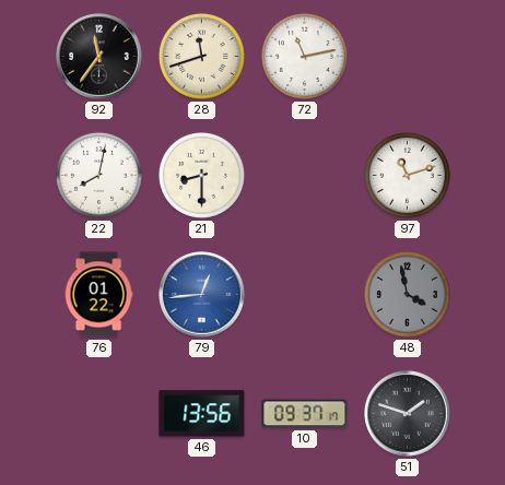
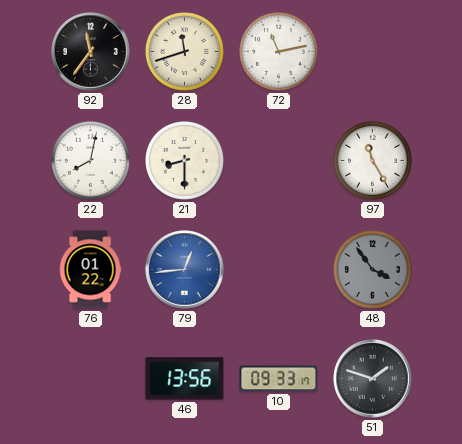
97: 11:12 -> 11:25 (372, 160)
48: 3:58 -> 3:54 (372, 269)
10: 09:37 -> 09:33 (279, 379)
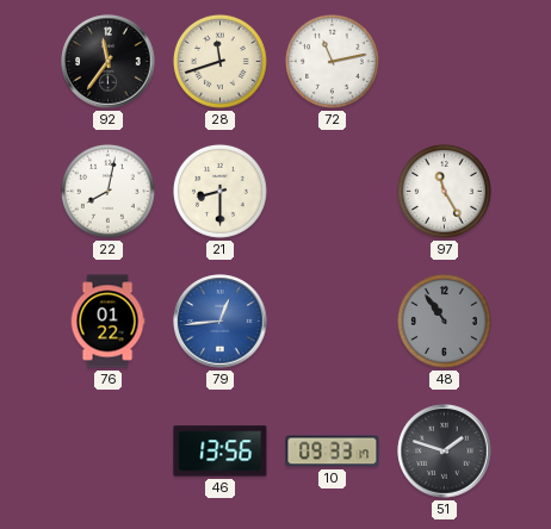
48: 3:54 -> 10:54 (444, 320)
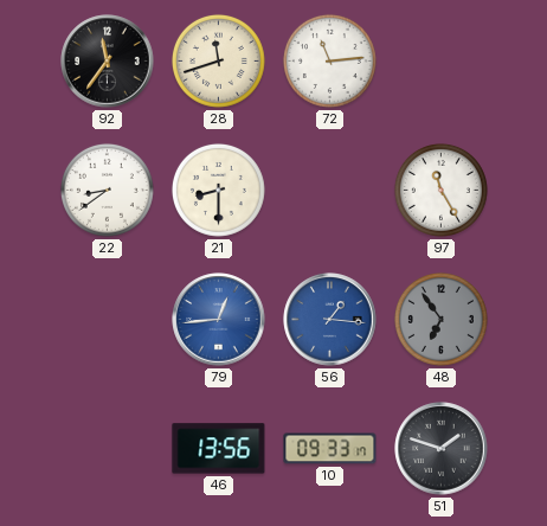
72: 11:13 -> 11:14 (329, 60)
22: 8:02 -> 8:39 (107, 190)
76: 01:22 -> none (107, 322)
56: none -> 1:16 (330, 320)
48: 10:54 -> 6:54 (440, 319)
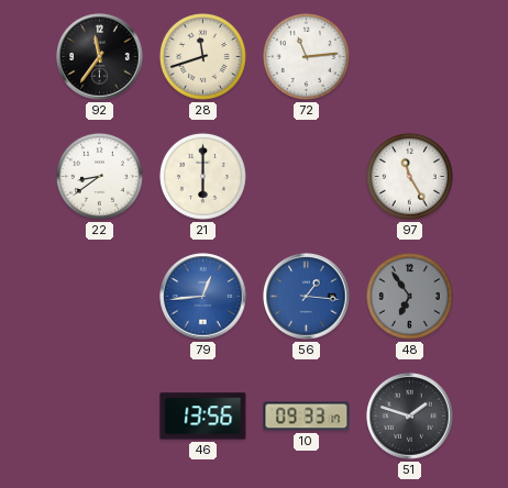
21: 8:30 -> 6:00 (202, 176)
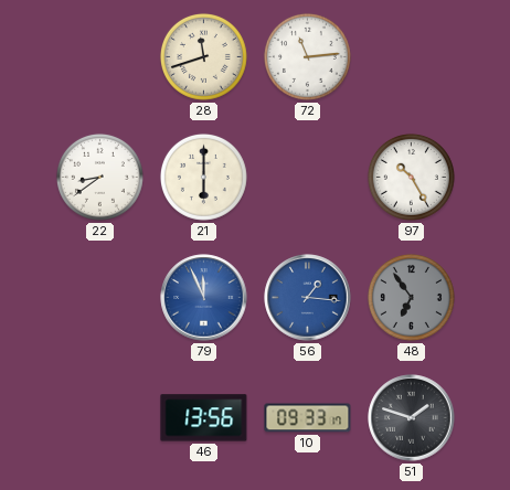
92: 11:36 -> none (100, 57)
97: 11:25 -> 10:25 (411, 177)
79: 12:44 -> 11:56 (204, 298)
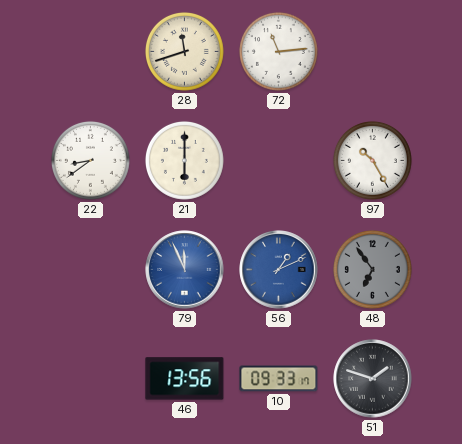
56: 1:16 -> 1:11 (279, 270)
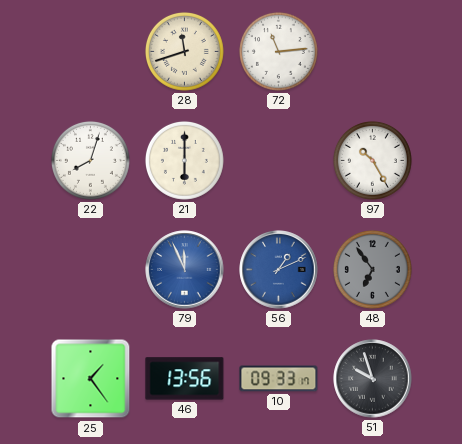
22: 8:39 -> 8:03 (90, 160)
25: none -> 1:24 (91, 379)
51: 1:48 -> 9:57 (373, 379)
